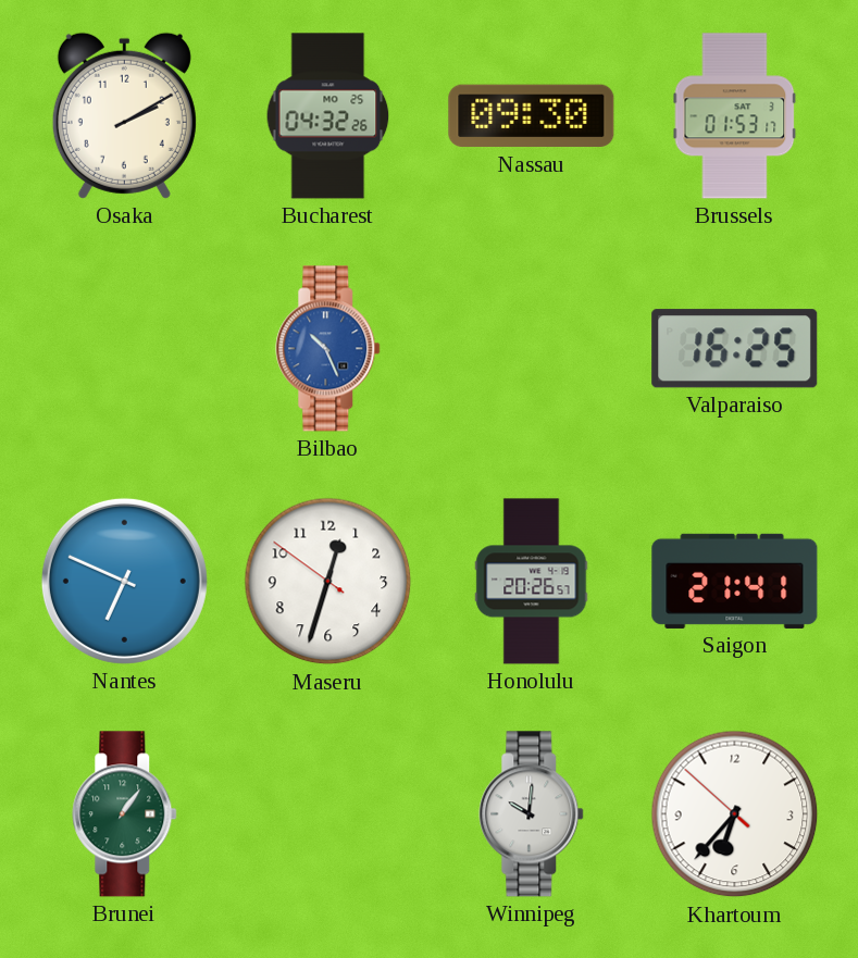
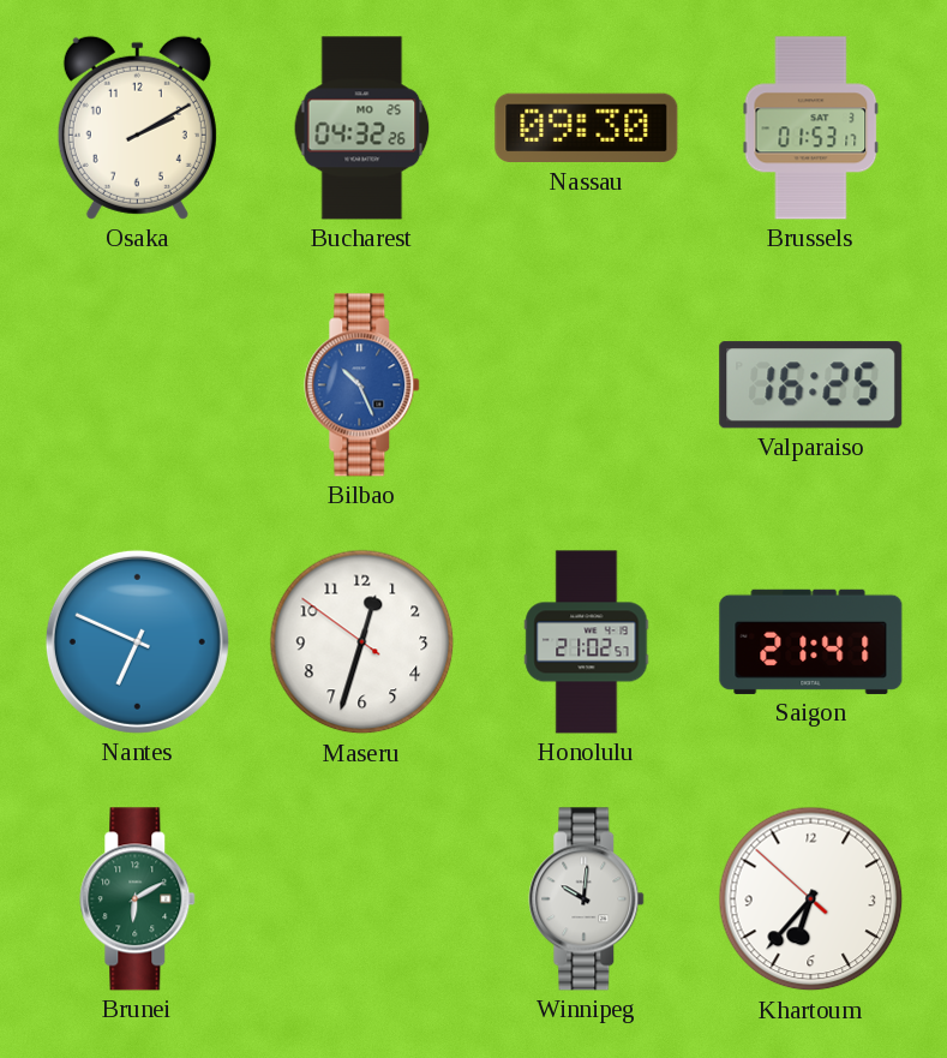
Honolulu: 20:26 -> 21:02 (587, 642)
Brunei: 1:06 -> 6:10 (138, 899)
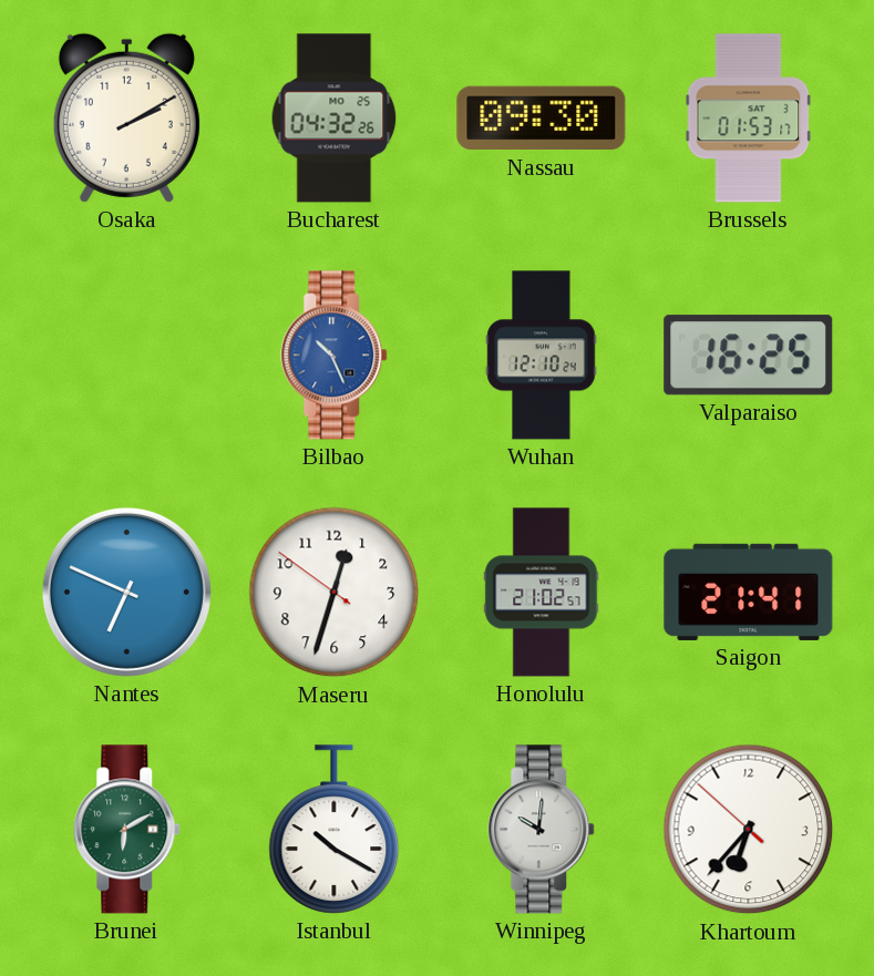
Wuhan: none -> 12:10 (542, 356)
Istanbul: none -> 10:20 (335, 830)
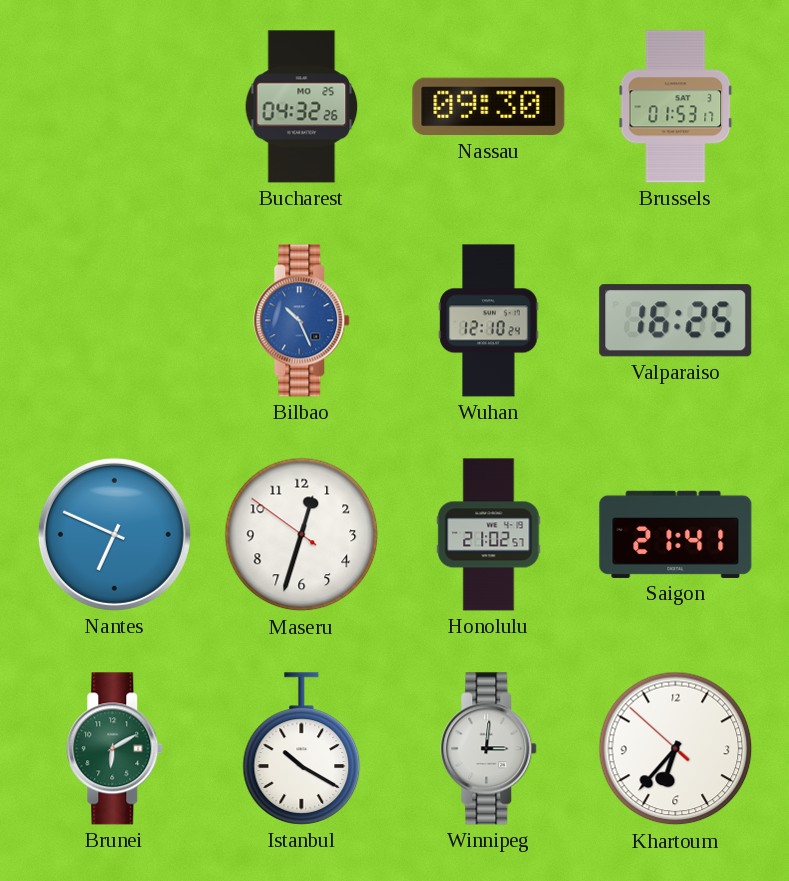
Osaka: 2:10 -> none (126, 117)
Winnipeg: 10:01 -> 3:01 (489, 749)
